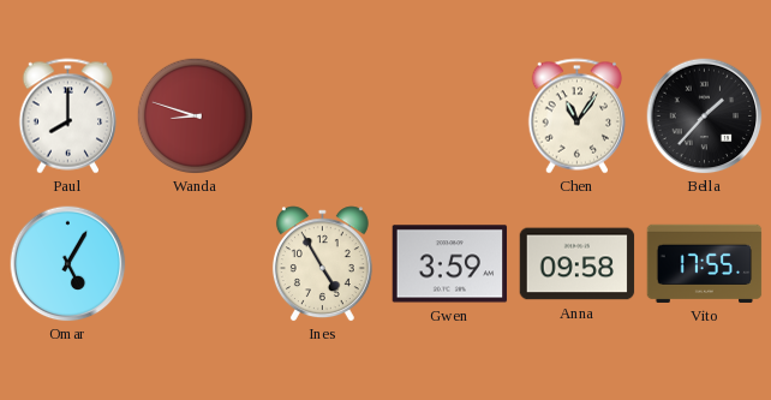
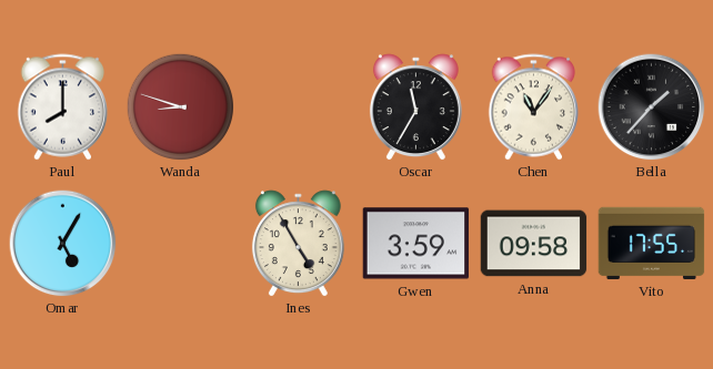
Oscar: none -> 11:35 (415, 107)
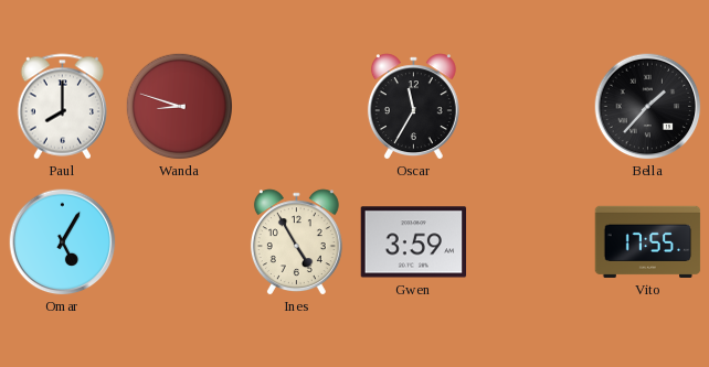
Chen: 11:06 -> none (533, 107)
Anna: 09:58 -> none (534, 244)
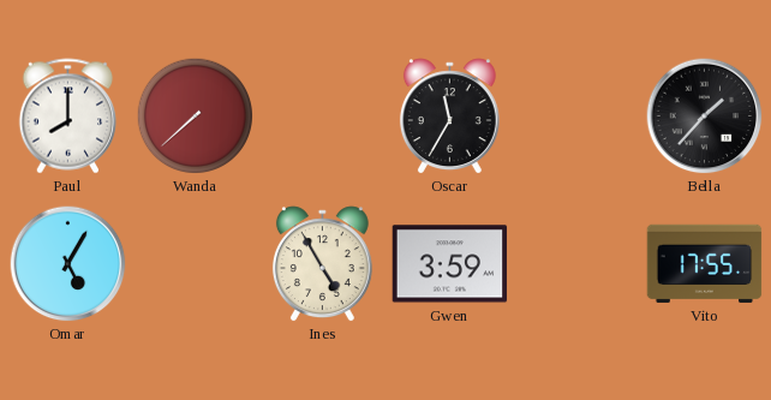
Wanda: 8:48 -> 7:38 (195, 115)
